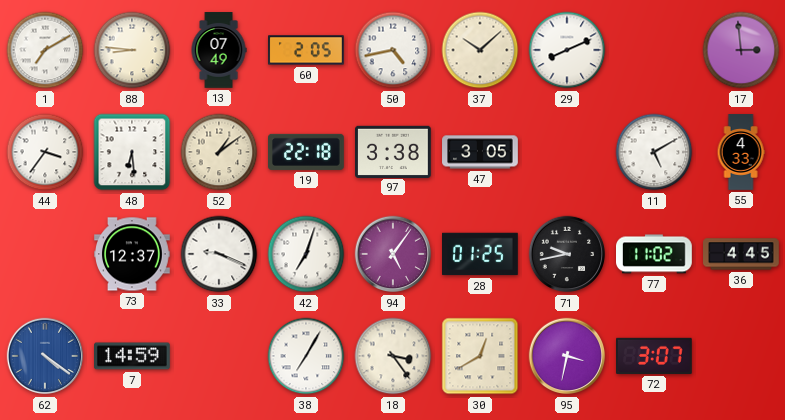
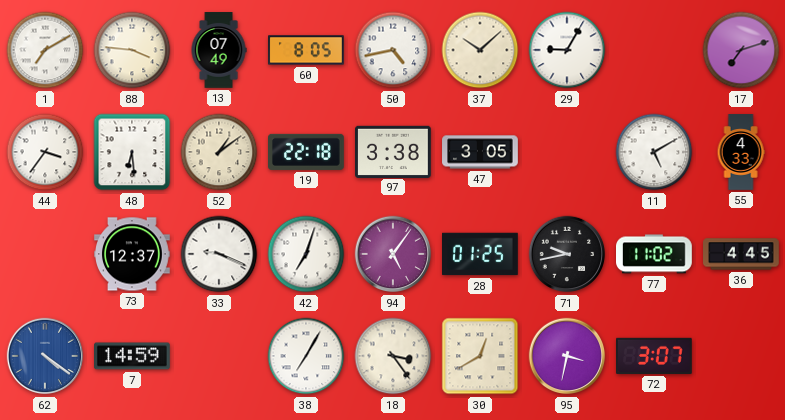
88: 8:46 -> 3:46 (132, 50)
60: 2:05 -> 8:05 (307, 50)
29: 8:11 -> 9:05 (567, 50)
17: 2:59 -> 7:12 (741, 50)
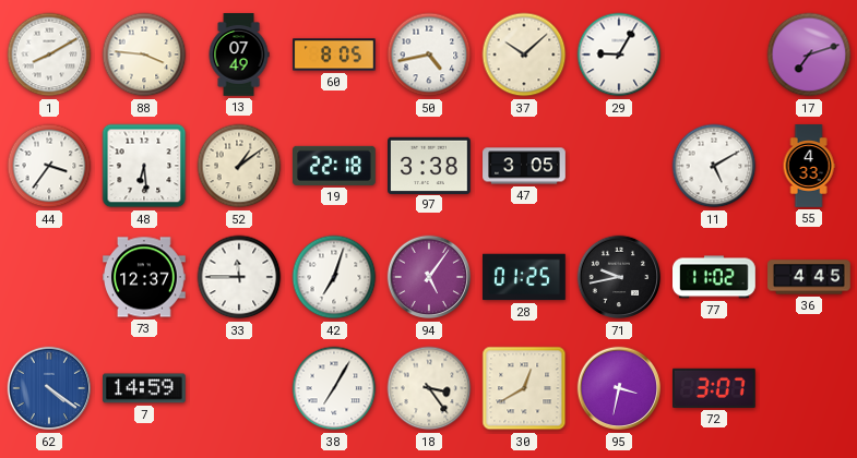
1: 7:10 -> 8:10 (49, 55)
33: 9:19 -> 11:45 (239, 277)
